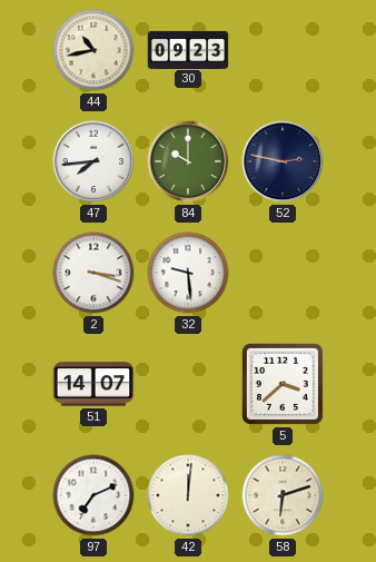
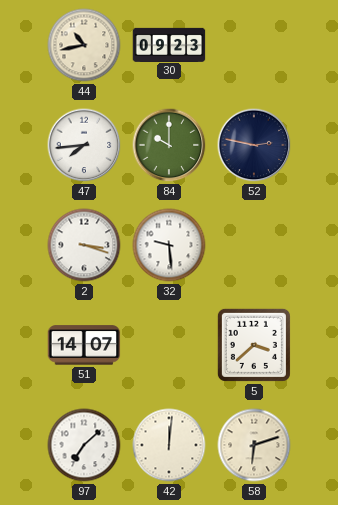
97: 7:11 -> 7:08 (84, 445)
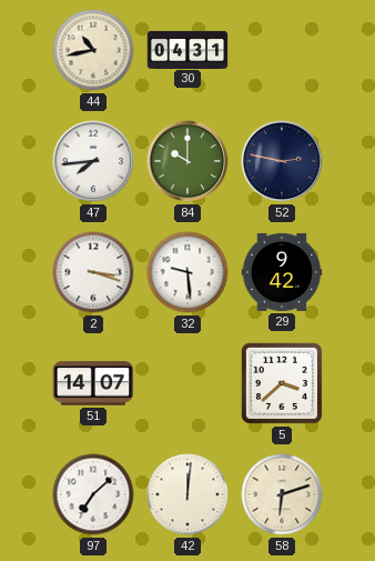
30: 09:23 -> 04:31 (187, 49)
29: none -> 9:42 (282, 272)
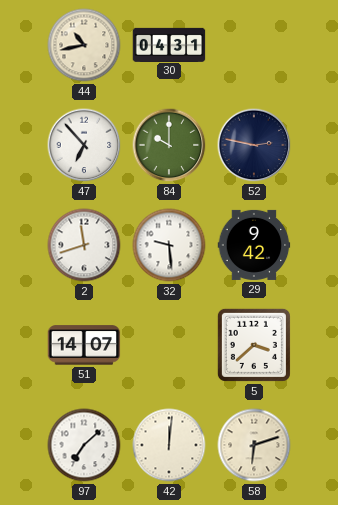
47: 7:44 -> 6:53 (84, 145)
2: 3:18 -> 11:42 (84, 245)
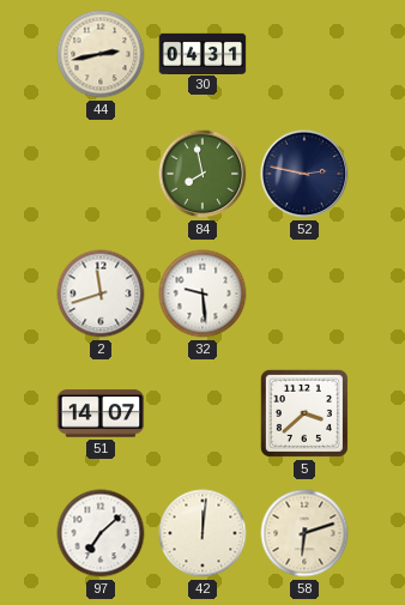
44: 10:43 -> 2:43 (101, 54)
47: 6:53 -> none (84, 145)
84: 10:00 -> 7:58 (202, 174)
29: 9:42 -> none (254, 245)
